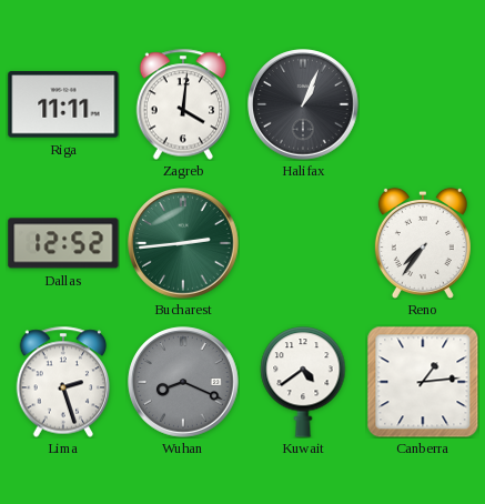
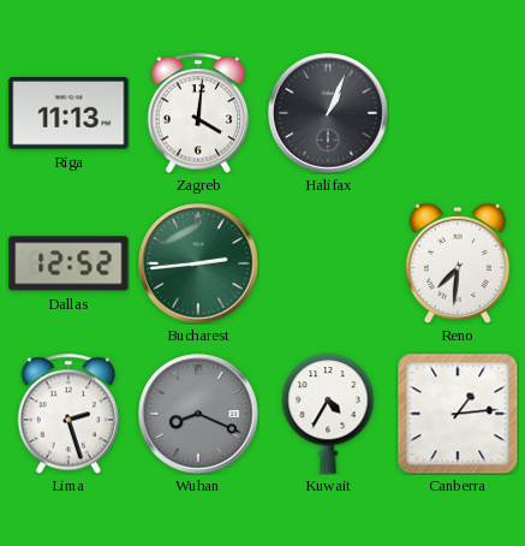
Riga: 11:11 -> 11:13 (68, 113)
Reno: 7:36 -> 7:31 (458, 263)
Kuwait: 4:39 -> 4:35 (328, 414)
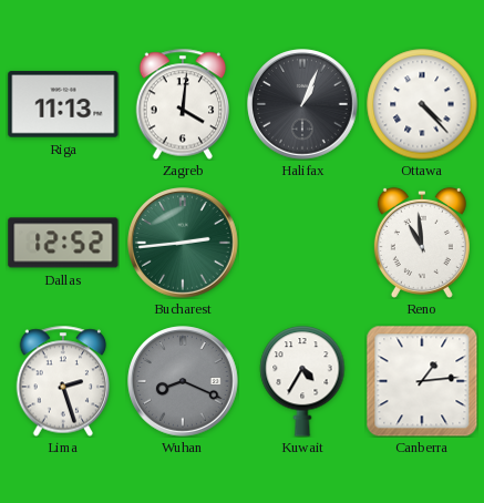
Ottawa: none -> 4:23 (422, 104)
Reno: 7:31 -> 10:59 (422, 243)
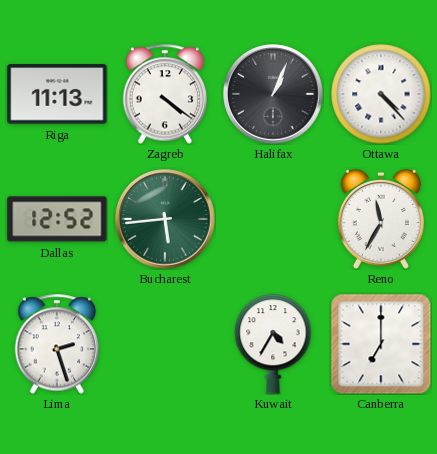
Zagreb: 4:01 -> 4:21 (165, 94)
Bucharest: 2:44 -> 5:44 (165, 219)
Reno: 10:59 -> 11:35 (381, 219)
Wuhan: 8:19 -> none (183, 381)
Canberra: 1:14 -> 7:00 (381, 344)
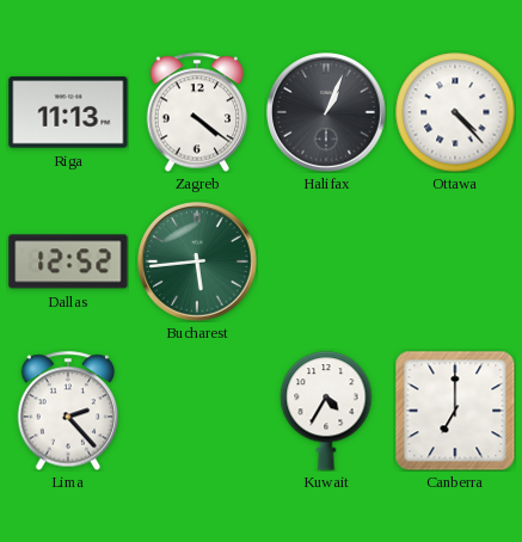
Reno: 11:35 -> none (381, 219)
Lima: 2:27 -> 2:23 (68, 411)
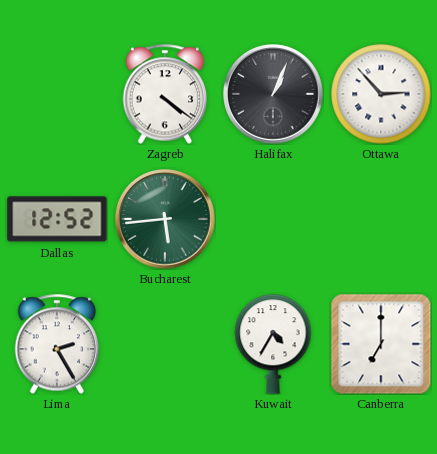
Riga: 11:13 -> none (68, 112)
Ottawa: 4:23 -> 2:53 (381, 94)
Lima: 2:23 -> 2:25 (57, 344)
